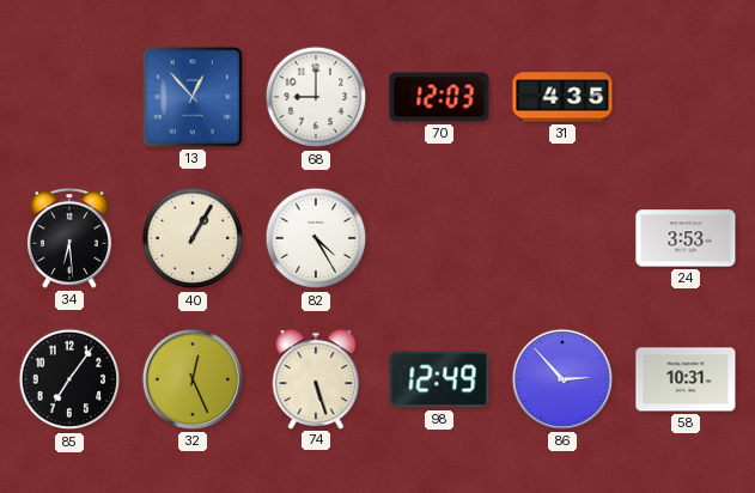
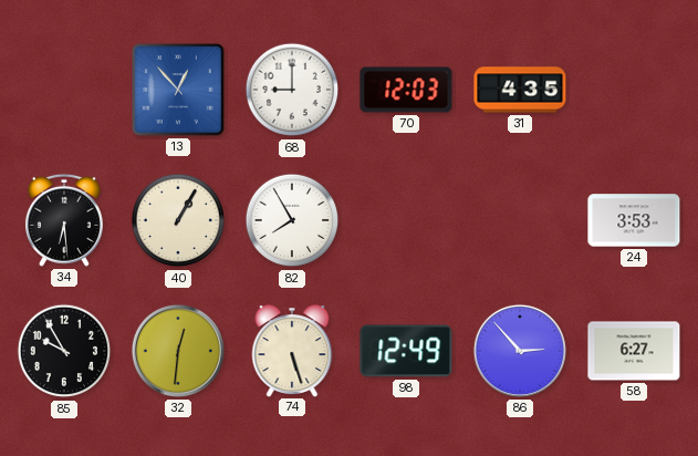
82: 4:25 -> 7:55 (292, 220)
85: 7:06 -> 9:55 (64, 351)
32: 12:26 -> 12:31 (178, 351)
58: 10:31 -> 6:27 (634, 351)
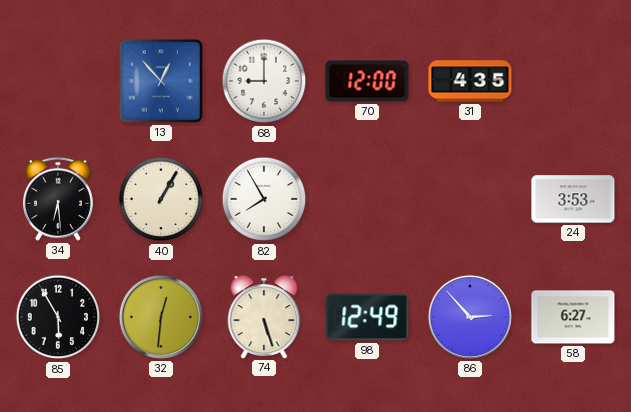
70: 12:03 -> 12:00 (367, 81)
85: 9:55 -> 5:55 (58, 317)
